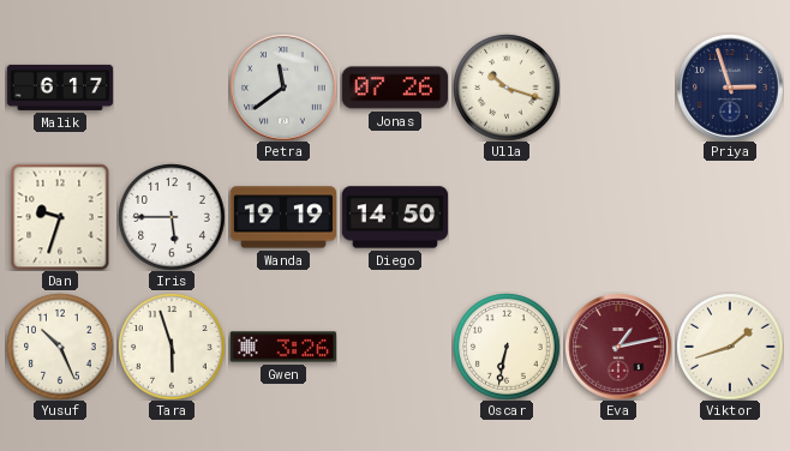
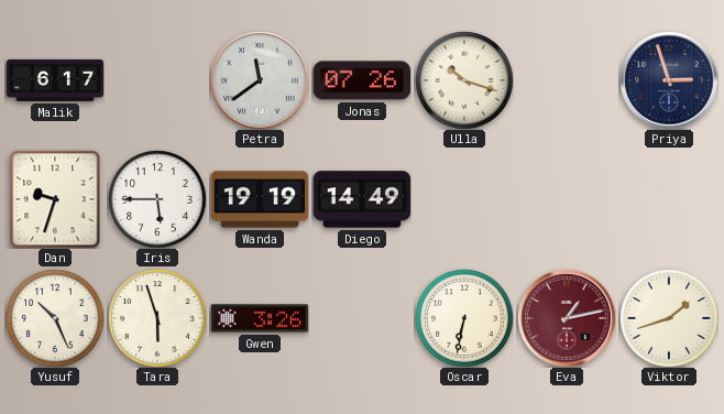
Diego: 14:50 -> 14:49 (362, 199)
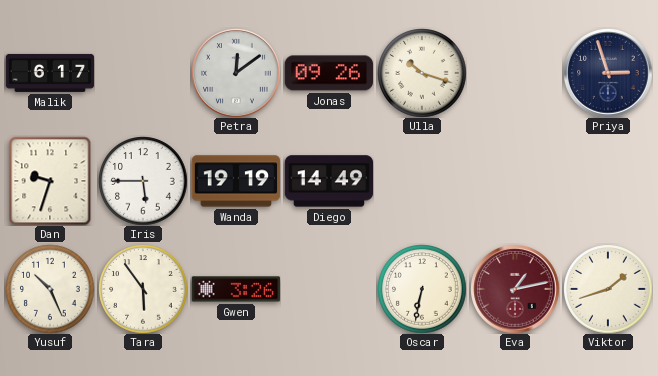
Petra: 11:39 -> 12:09 (236, 73)
Jonas: 07:26 -> 09:26 (328, 73)
Tara: 5:57 -> 5:54 (143, 289)
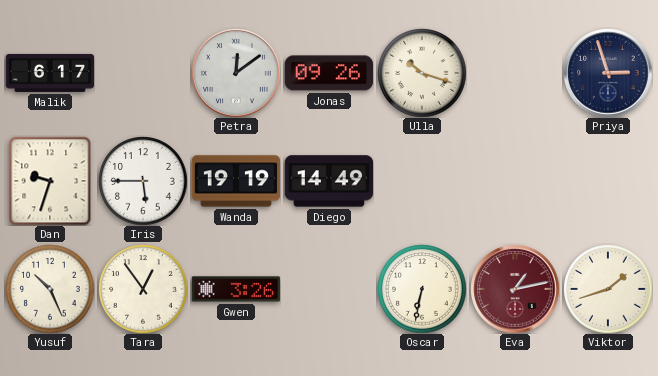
Tara: 5:54 -> 12:54 (143, 289)
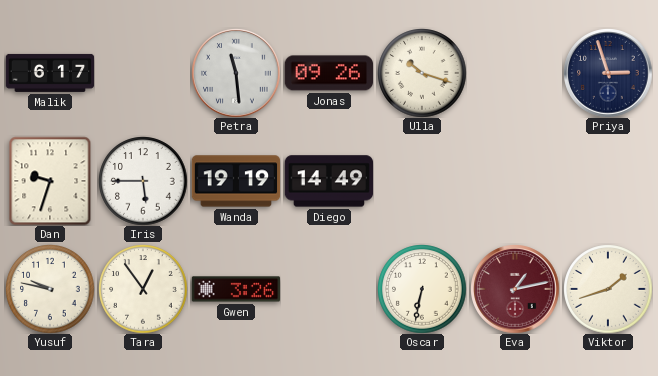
Petra: 12:09 -> 11:29 (236, 73)
Yusuf: 10:26 -> 9:47 (50, 289)
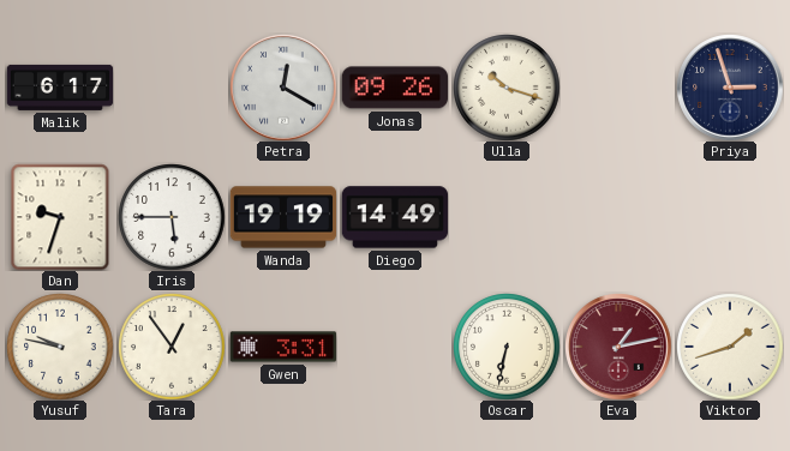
Petra: 11:29 -> 12:20 (283, 88)
Gwen: 3:26 -> 3:31 (283, 347)
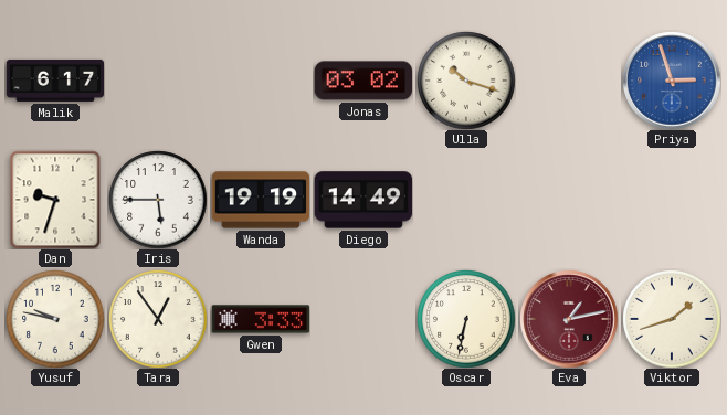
Petra: 12:20 -> none (283, 88)
Jonas: 09:26 -> 03:02 (362, 81)
Priya dial: navy -> blue (672, 81)
Gwen: 3:31 -> 3:33 (261, 319)
